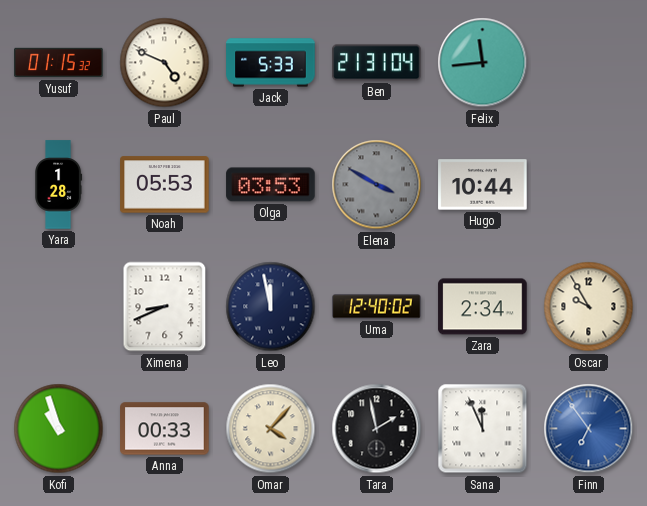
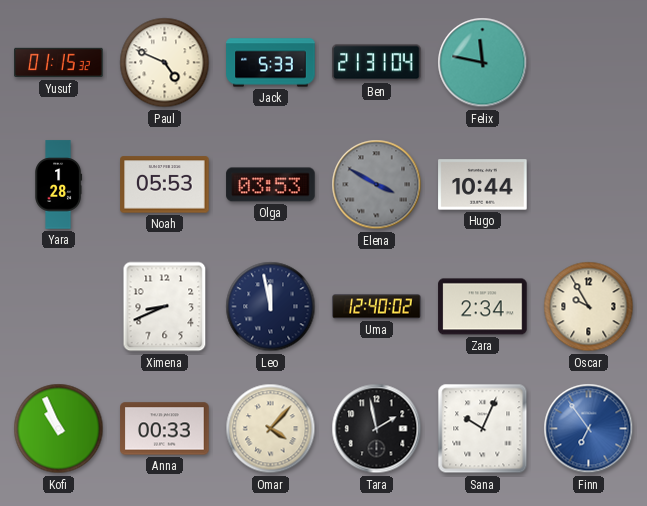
Felix: 11:44 -> 11:47 (483, 63)
Kofi: 10:57 -> 10:56 (59, 429)
Sana: 11:56 -> 10:04 (483, 429)
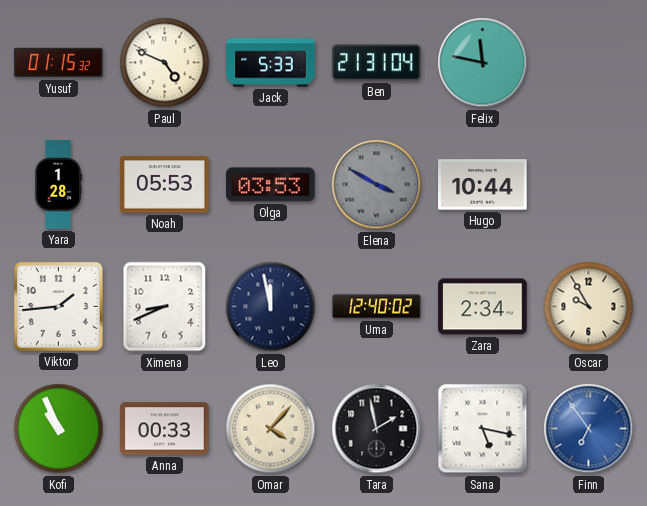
Viktor: none -> 1:44 (58, 306)
Sana: 10:04 -> 5:17 (483, 429)
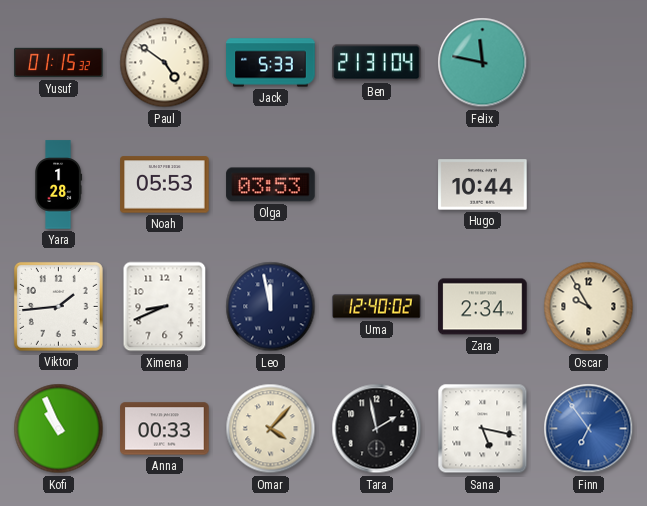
Paul: 4:49 -> 4:51 (165, 63)
Elena: 3:50 -> none (377, 185)
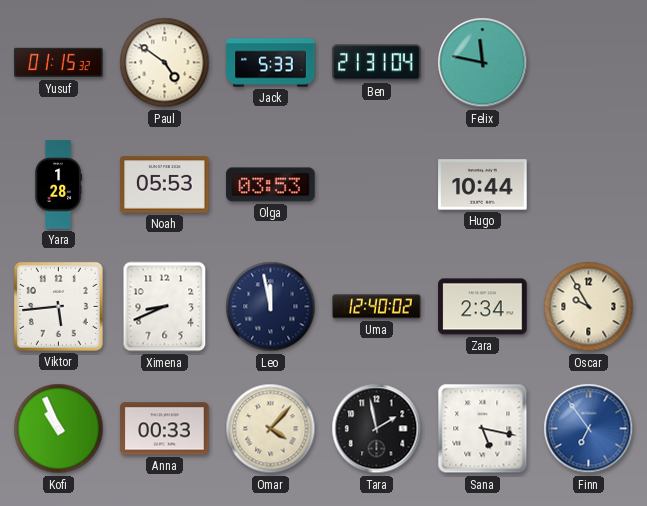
Viktor: 1:44 -> 5:44 (58, 306)
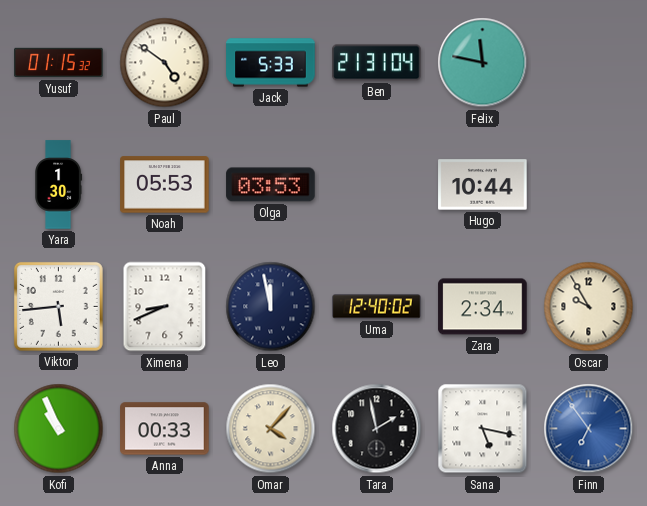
Yara: 1:28 -> 1:30 (59, 185)
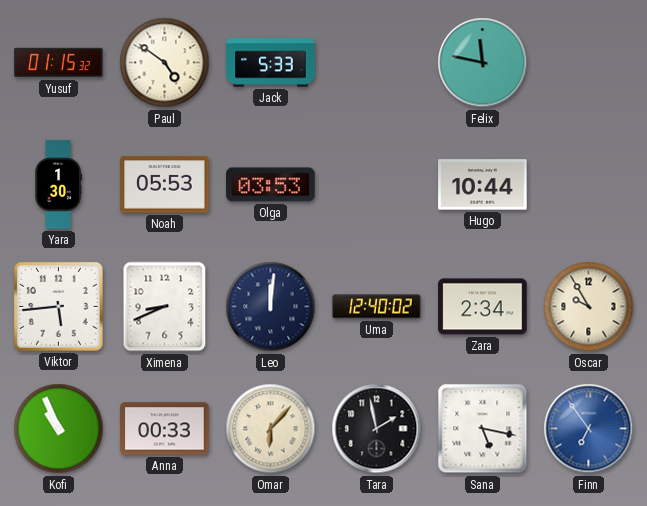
Ben: 21:31 -> none (377, 63)
Leo: 11:58 -> 12:01 (271, 307)
Omar: 4:07 -> 6:07 (271, 429)
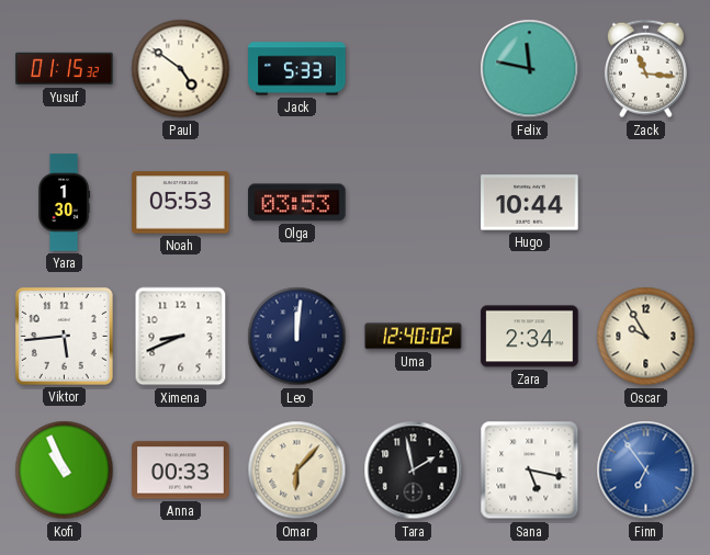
Zack: none -> 11:16 (645, 69)
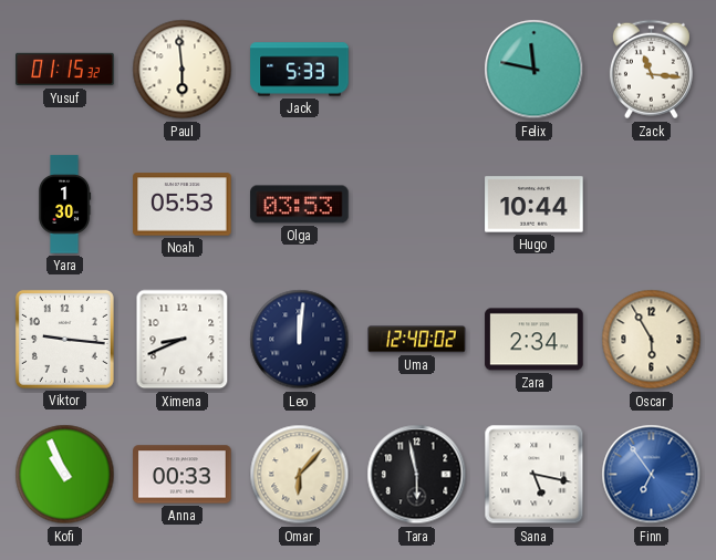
Paul: 4:51 -> 5:59 (183, 70)
Viktor: 5:44 -> 9:16 (64, 339)
Oscar: 9:55 -> 5:55 (652, 340)
Tara: 1:58 -> 5:58 (417, 475)
